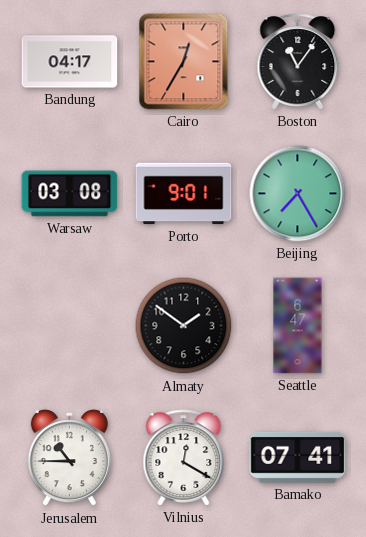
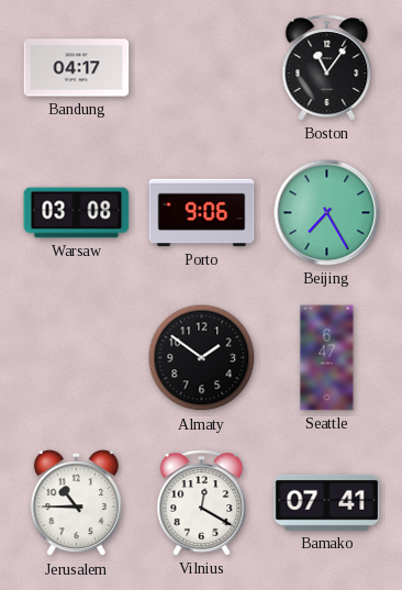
Cairo: 12:35 -> none (184, 62)
Porto: 9:01 -> 9:06 (202, 213)
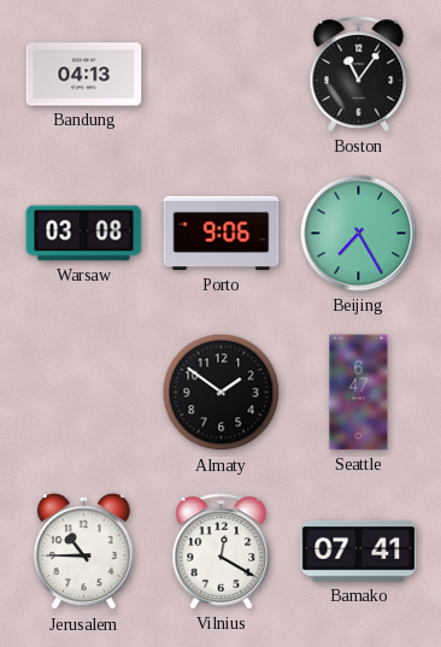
Bandung: 04:17 -> 04:13 (84, 75)
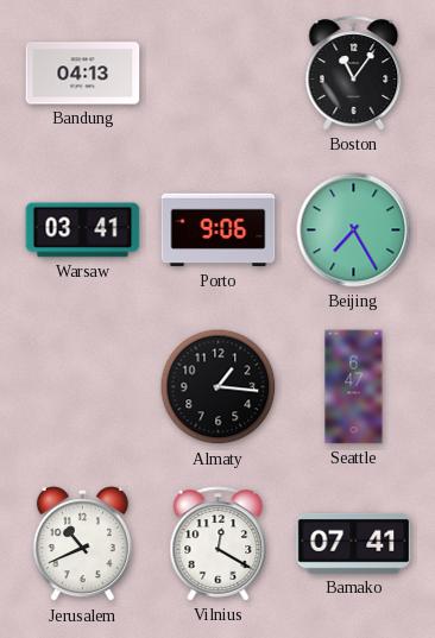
Warsaw: 03:08 -> 03:41 (83, 230)
Almaty: 1:51 -> 1:16 (219, 387)
Jerusalem: 10:45 -> 10:41 (82, 544)
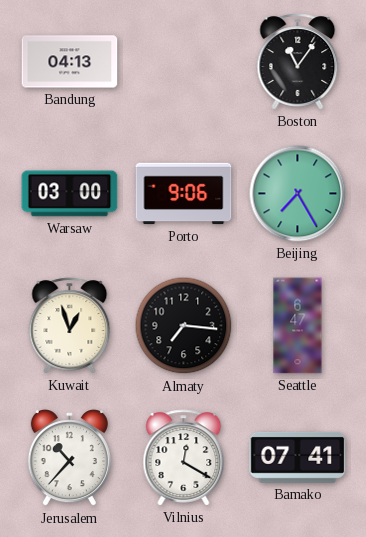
Warsaw: 03:41 -> 03:00 (70, 194)
Kuwait: none -> 12:57 (70, 326)
Almaty: 1:16 -> 7:16 (184, 326)
Jerusalem: 10:41 -> 10:37 (69, 458)
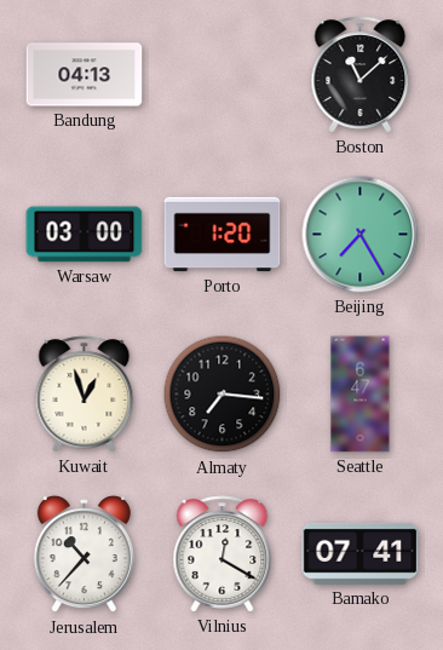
Boston: 11:06 -> 11:08 (361, 75)
Porto: 9:06 -> 1:20 (223, 235)
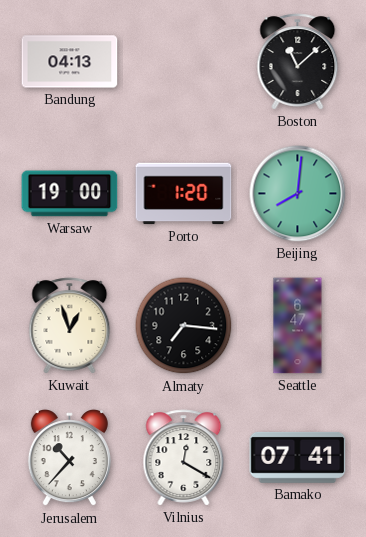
Warsaw: 03:00 -> 19:00 (70, 194)
Beijing: 7:25 -> 8:01 (298, 194)
